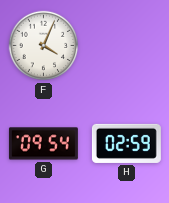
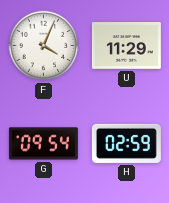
U: none -> 11:29 (126, 46)
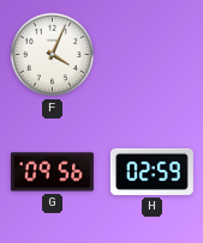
U: 11:29 -> none (126, 46)
G: 09:54 -> 09:56 (52, 172)
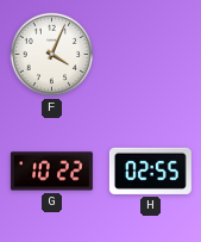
G: 09:56 -> 10:22 (51, 172)
H: 02:59 -> 02:55 (150, 170)
